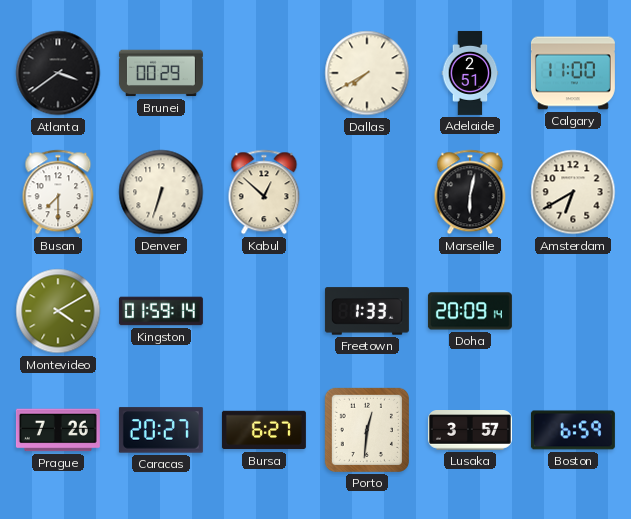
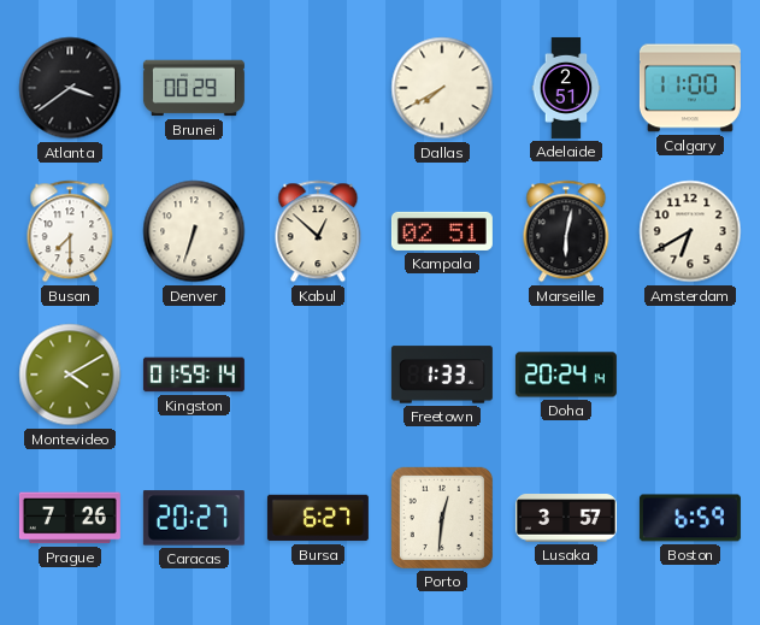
Kampala: none -> 02:51 (442, 231)
Doha: 20:09 -> 20:24 (566, 375)
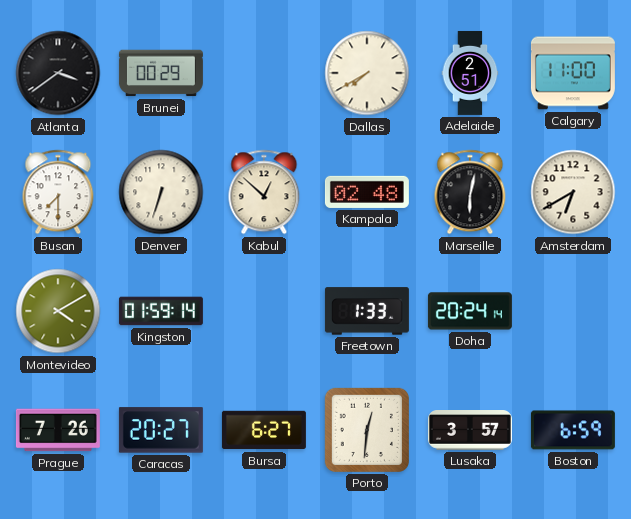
Kampala: 02:51 -> 02:48 (367, 192)
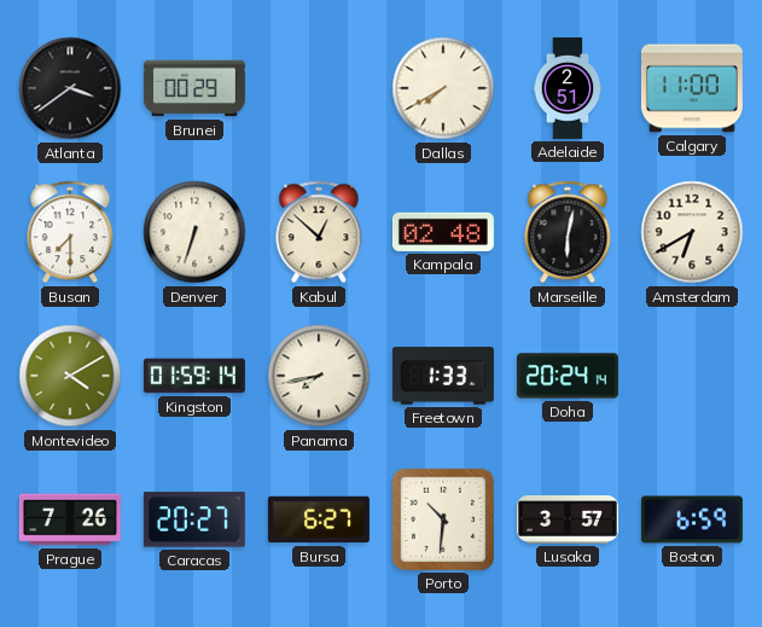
Panama: none -> 7:43 (319, 376)
Porto: 12:31 -> 10:31 (443, 519)
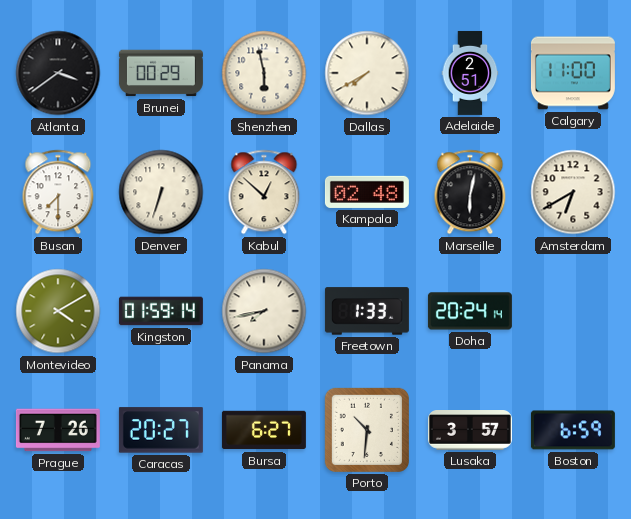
Shenzhen: none -> 5:58 (264, 73)
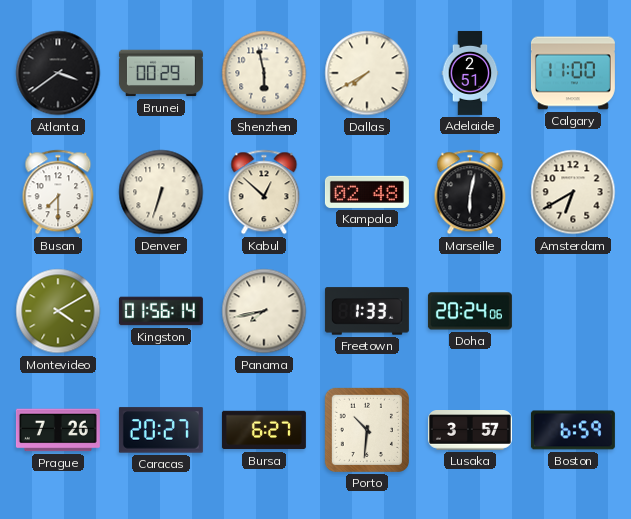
Kingston: 01:59 -> 01:56 (161, 311)
Doha: 20:24:14 -> 20:24:06 (470, 311)
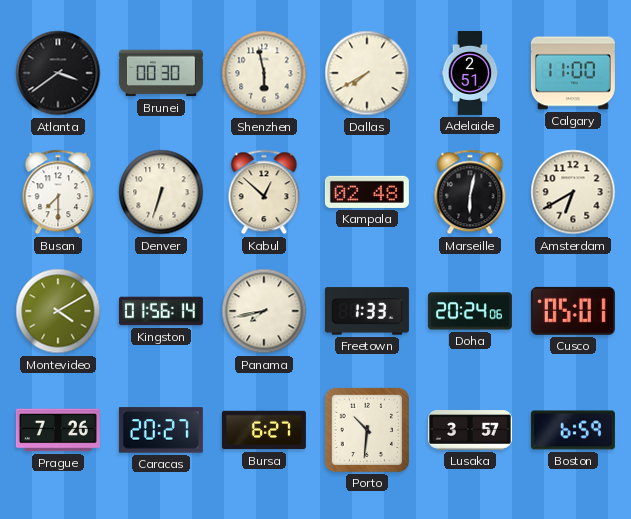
Brunei: 00:29 -> 00:30 (161, 73)
Cusco: none -> 05:01 (573, 311)
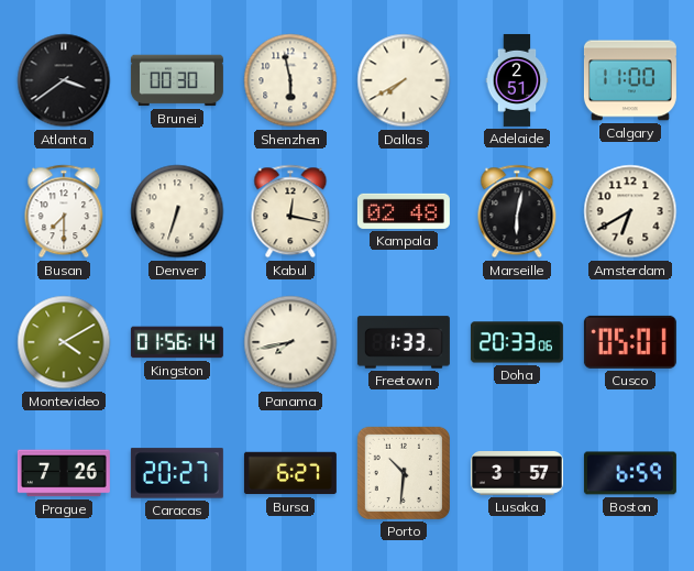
Kabul: 12:52 -> 12:17 (290, 211)
Doha: 20:24 -> 20:33 (517, 342)
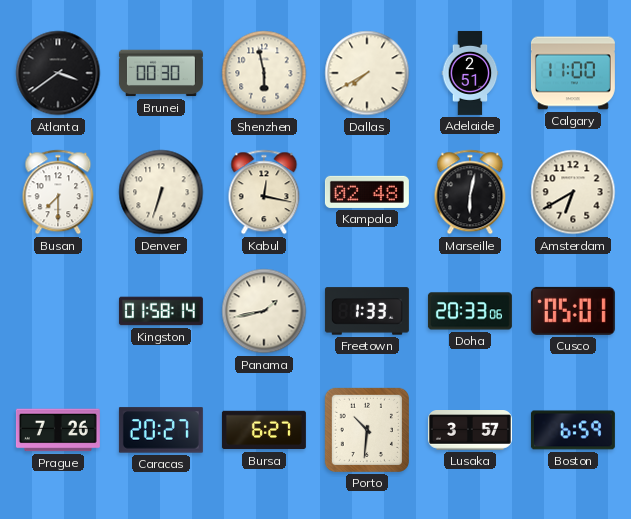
Montevideo: 4:10 -> none (64, 342)
Kingston: 01:56 -> 01:58 (161, 311)
Panama: 7:43 -> 1:43 (264, 311)
